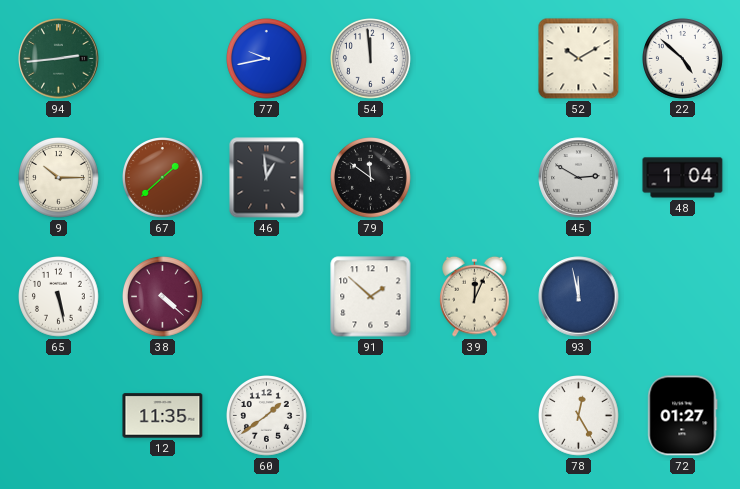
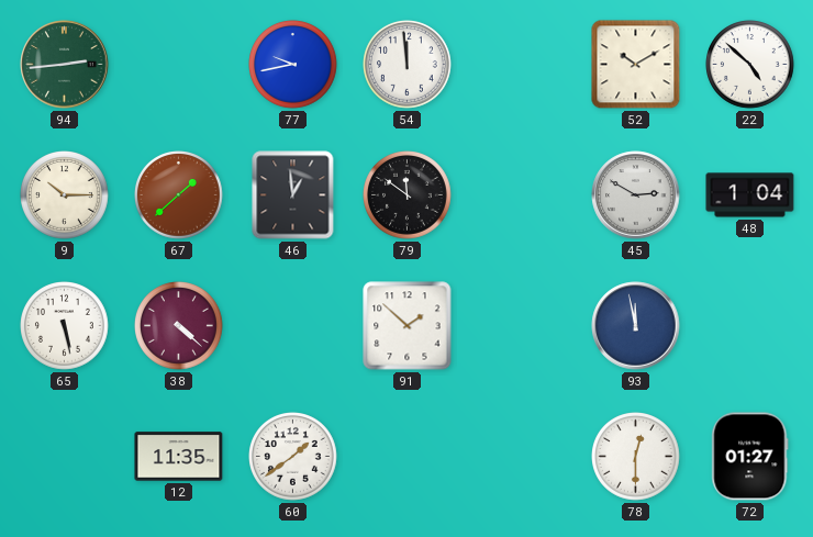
39: 12:04 -> none (475, 296)
78: 12:25 -> 12:30 (636, 457)
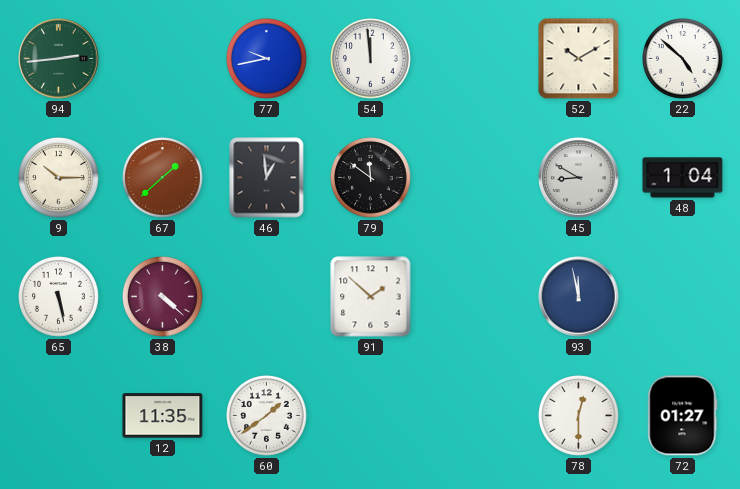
45: 2:50 -> 8:50 (579, 178)
